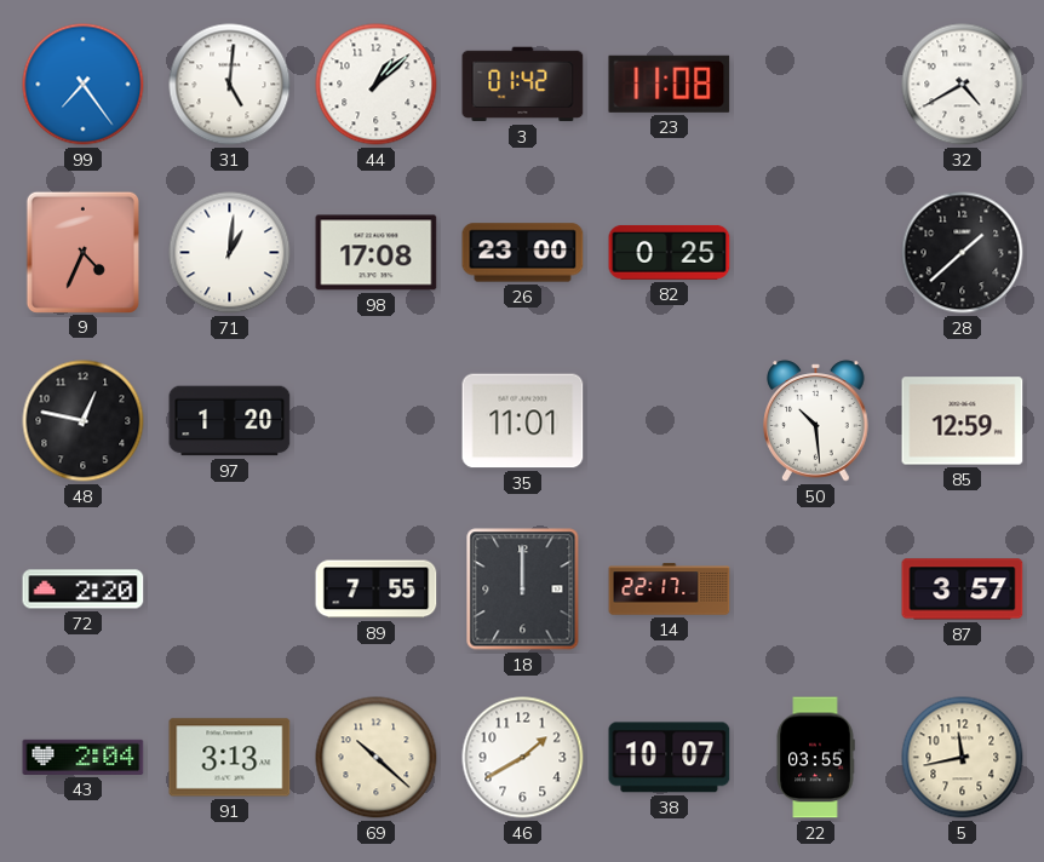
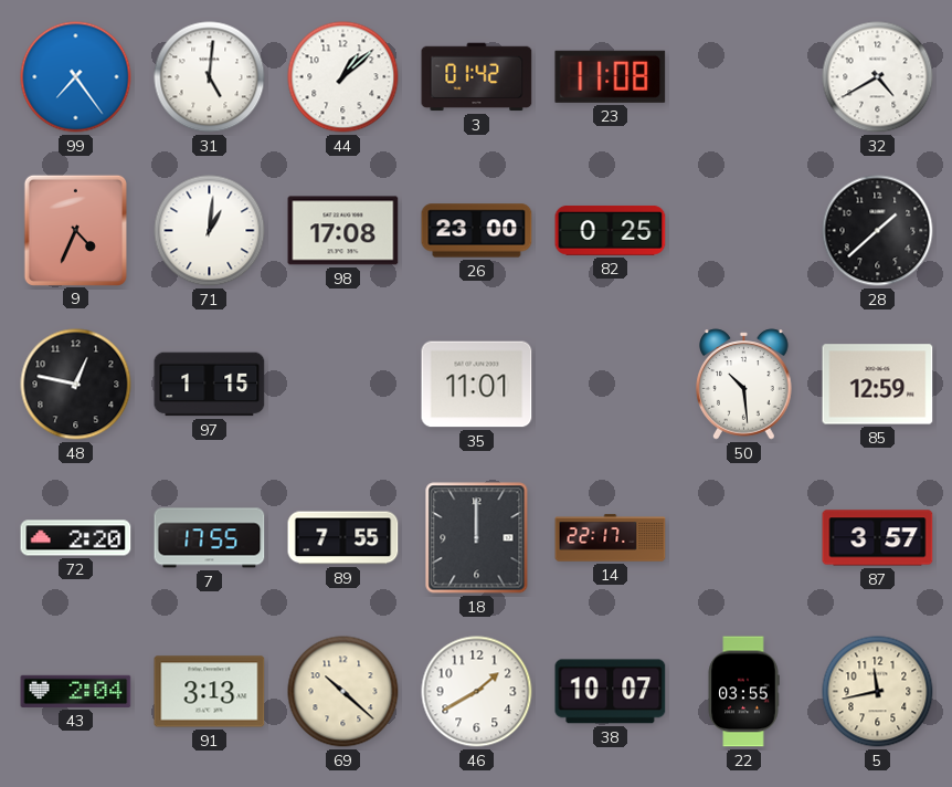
97: 1:20 -> 1:15 (210, 385)
7: none -> 17:55 (210, 538)
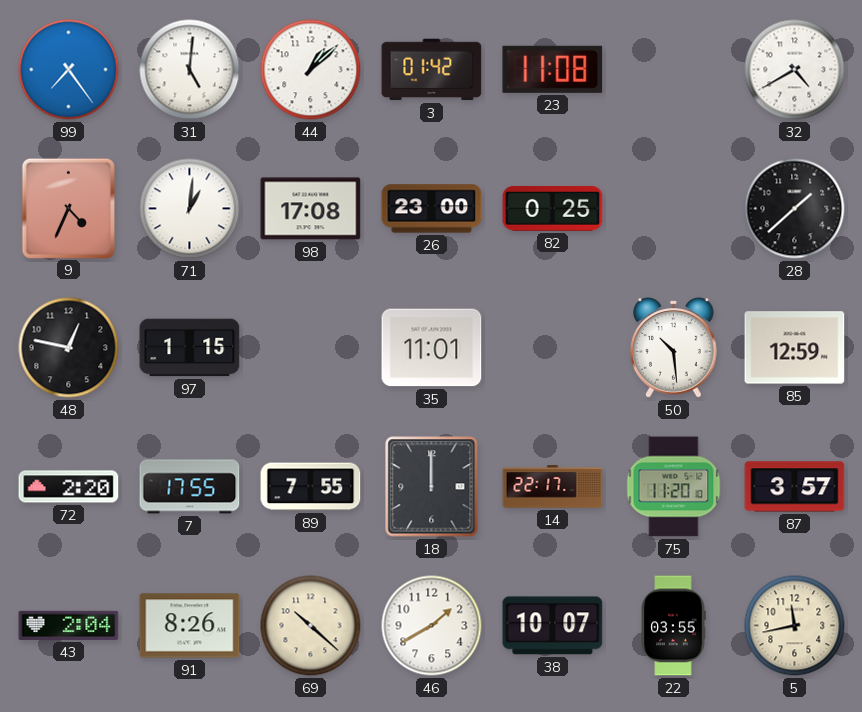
75: none -> 11:20 (674, 487)
91: 3:13 -> 8:26 (190, 626)
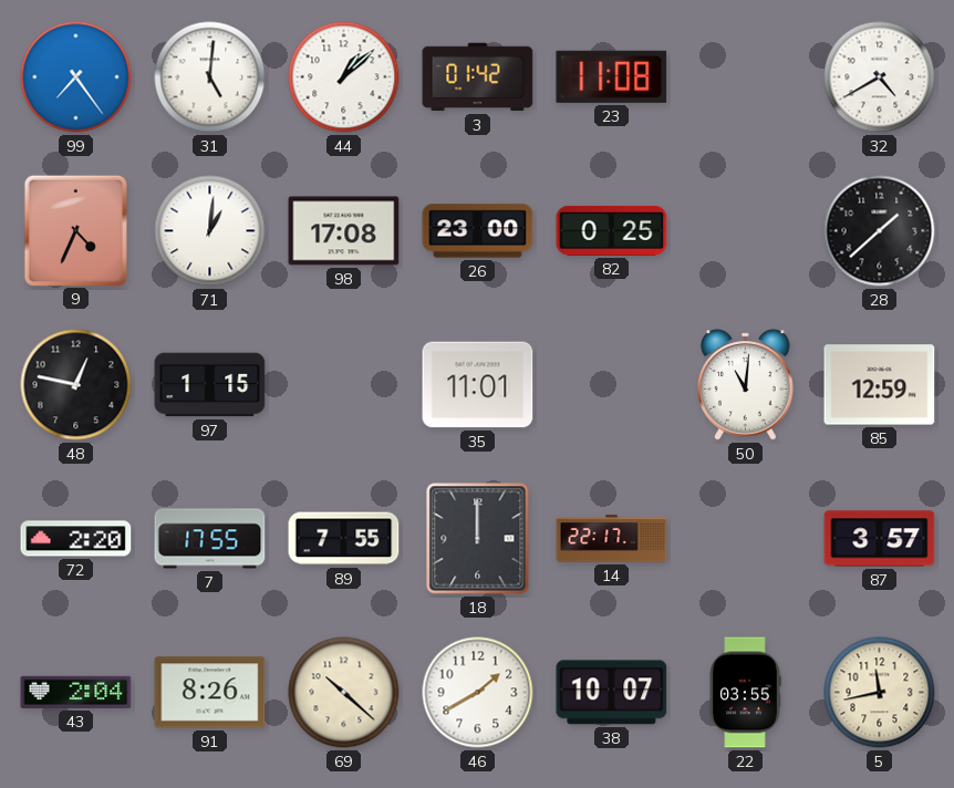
50: 10:29 -> 11:01 (746, 385)
75: 11:20 -> none (674, 487)
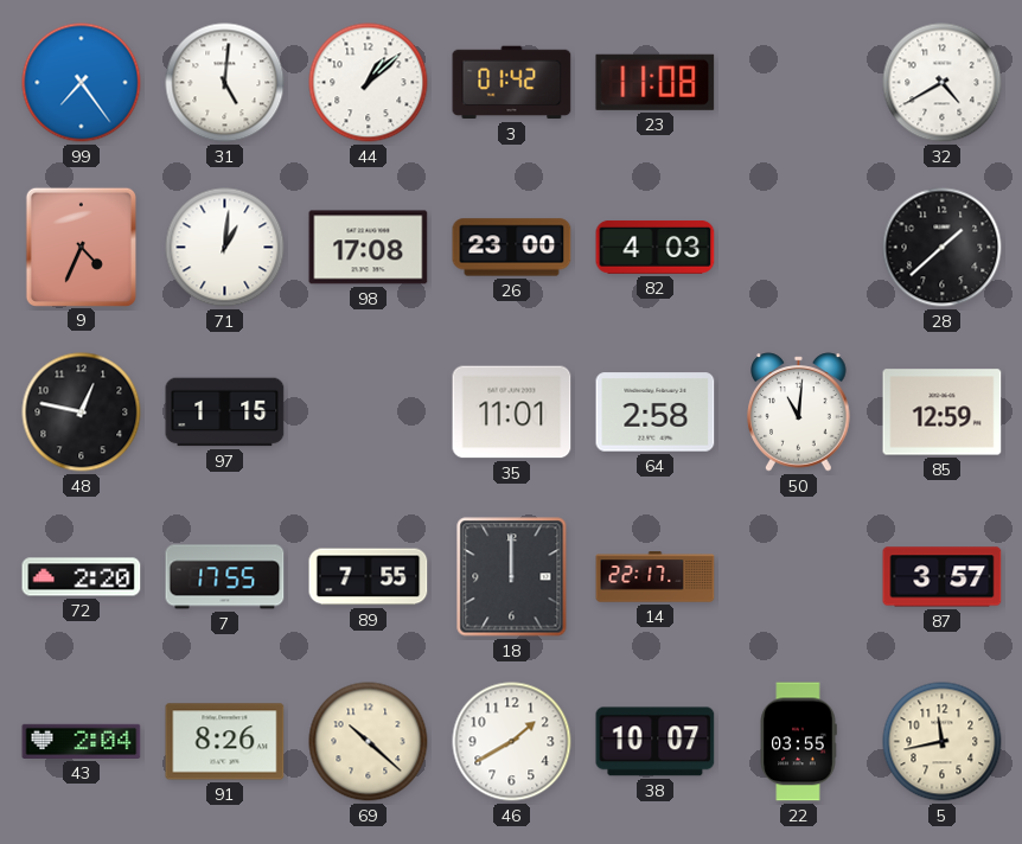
82: 0:25 -> 4:03 (656, 247)
64: none -> 2:58 (656, 413)
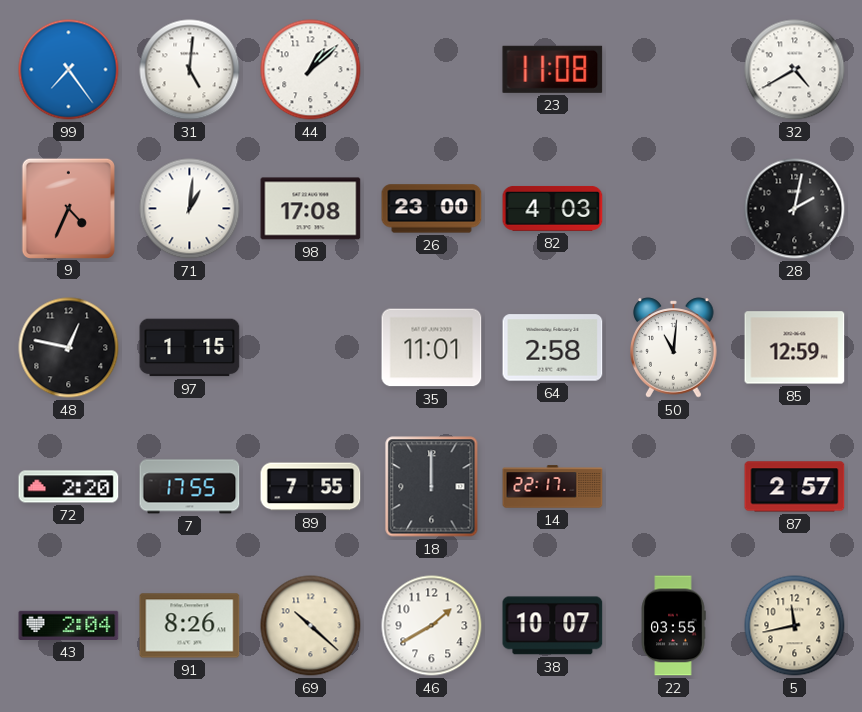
3: 01:42 -> none (512, 83)
28: 1:38 -> 2:02 (795, 209)
87: 3:57 -> 2:57 (795, 487)
